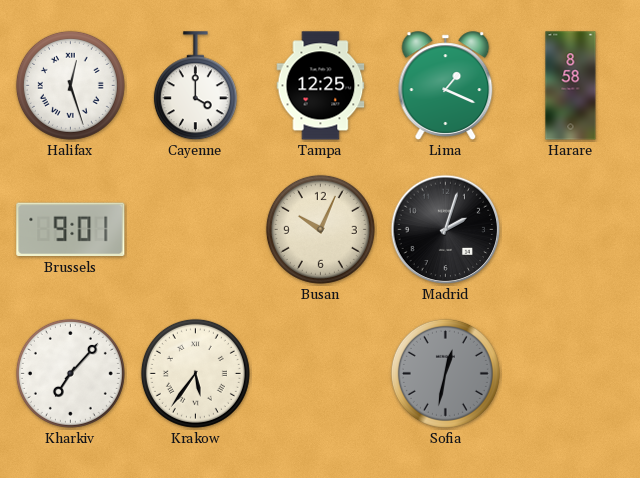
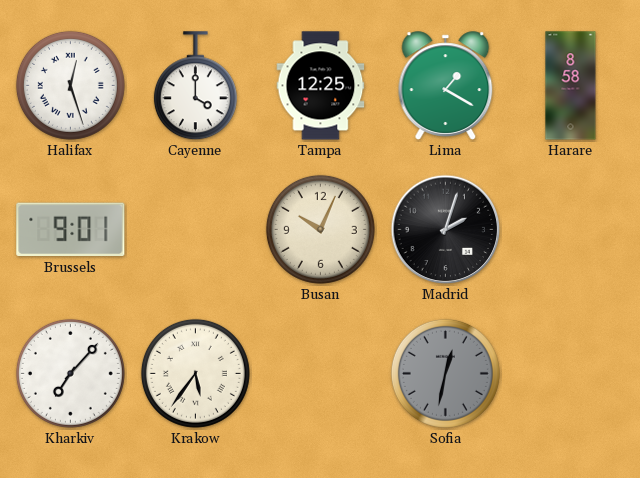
Lima: 1:19 -> 1:20 (446, 86)
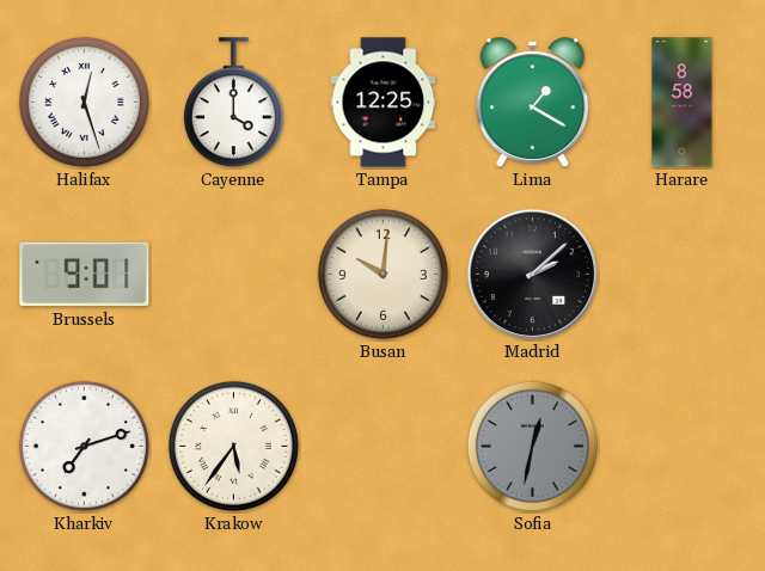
Busan: 10:04 -> 10:01 (382, 274)
Madrid: 2:03 -> 2:08 (533, 275)
Kharkiv: 7:07 -> 7:12 (84, 446)
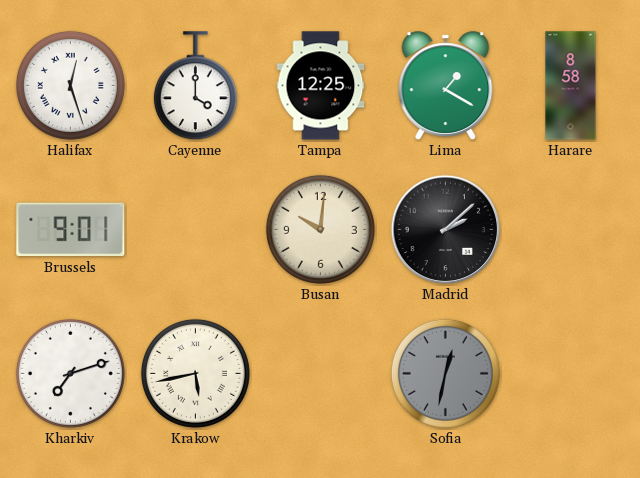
Krakow: 5:36 -> 5:43 (195, 373)
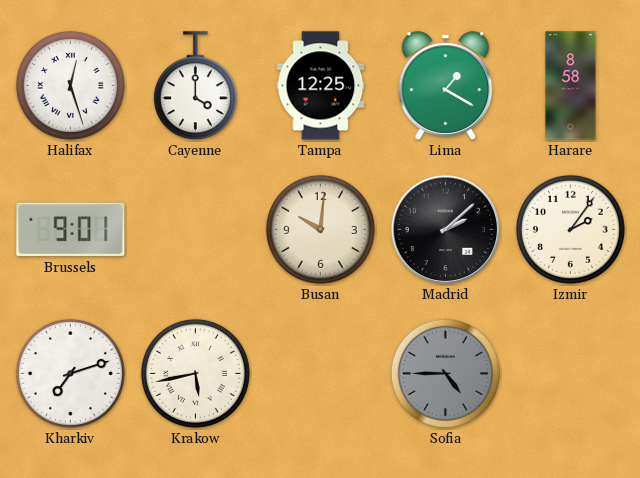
Izmir: none -> 2:06 (570, 229)
Sofia: 12:32 -> 4:45 (445, 373)
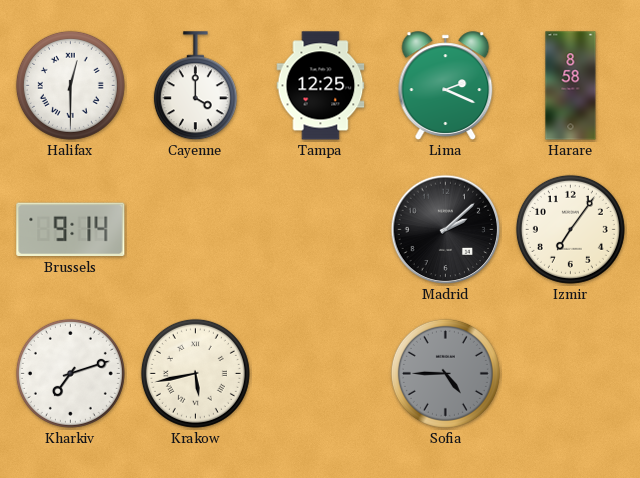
Halifax: 12:27 -> 12:30 (70, 85)
Lima: 1:20 -> 2:19 (446, 86)
Brussels: 9:01 -> 9:14 (71, 230)
Busan: 10:01 -> none (320, 229)
Izmir: 2:06 -> 7:06 (570, 229)
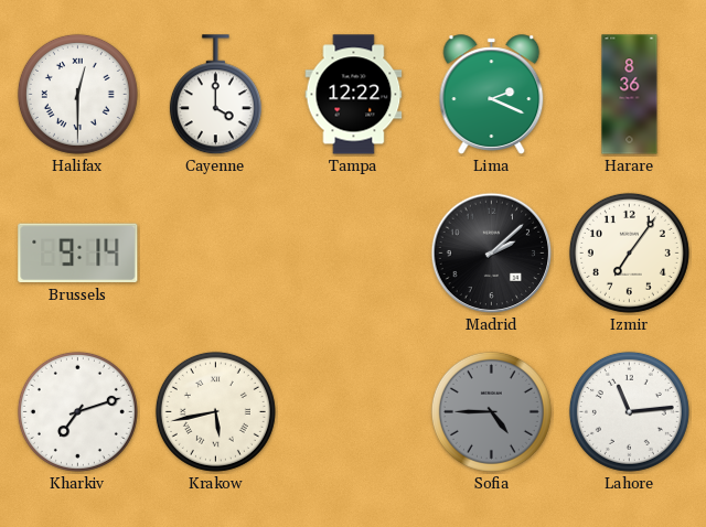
Tampa: 12:25 -> 12:22 (354, 95)
Harare: 8:58 -> 8:36 (630, 95)
Lahore: none -> 11:14 (629, 411)
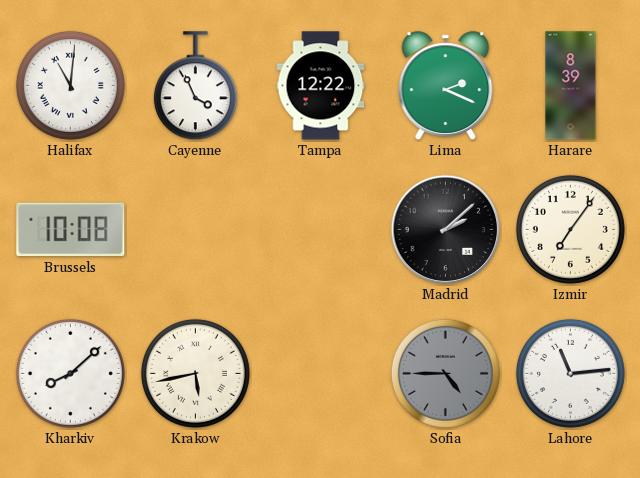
Halifax: 12:30 -> 11:01 (70, 85)
Cayenne: 4:00 -> 3:56 (195, 86)
Harare: 8:36 -> 8:39 (571, 86)
Brussels: 9:14 -> 10:08 (71, 230)
Kharkiv: 7:12 -> 8:08 (70, 373)
